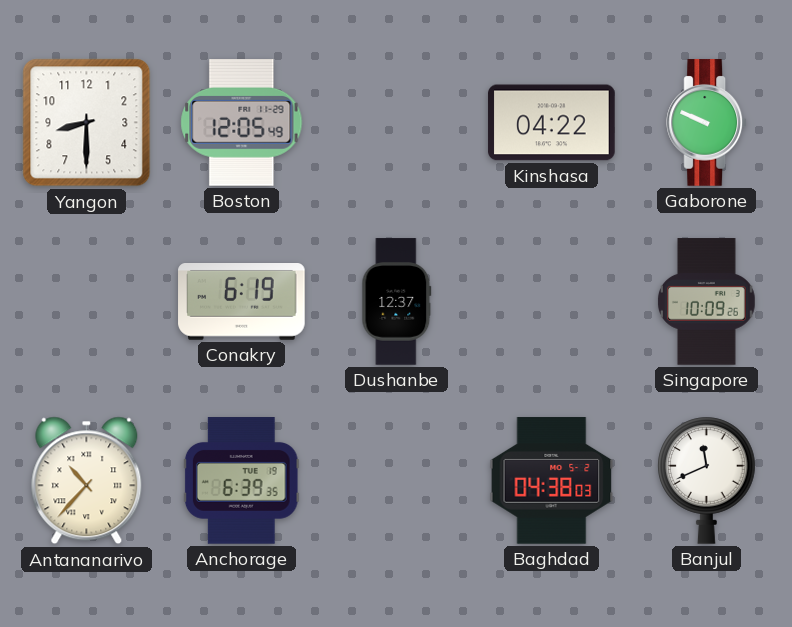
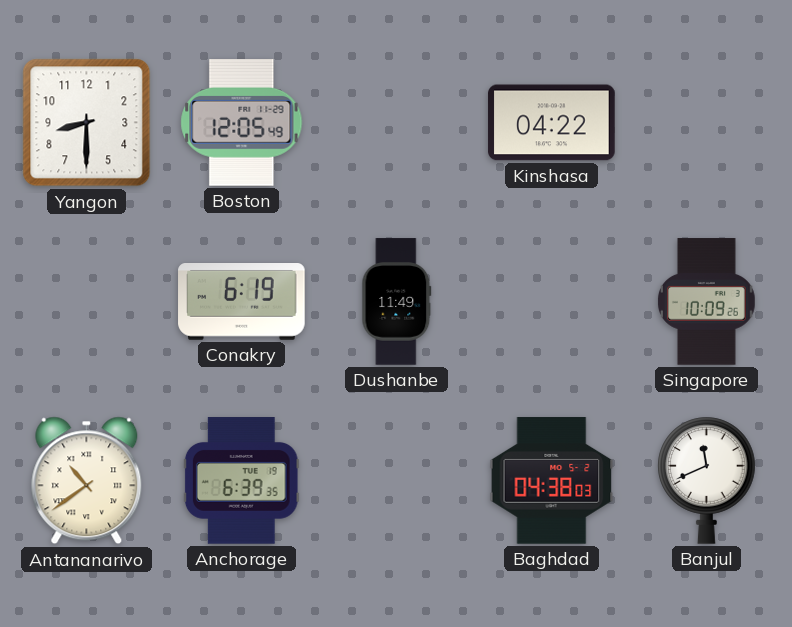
Gaborone: 9:49 -> none (707, 123)
Dushanbe: 12:37 -> 11:49 (397, 302)
Antananarivo: 10:37 -> 10:39 (87, 481)
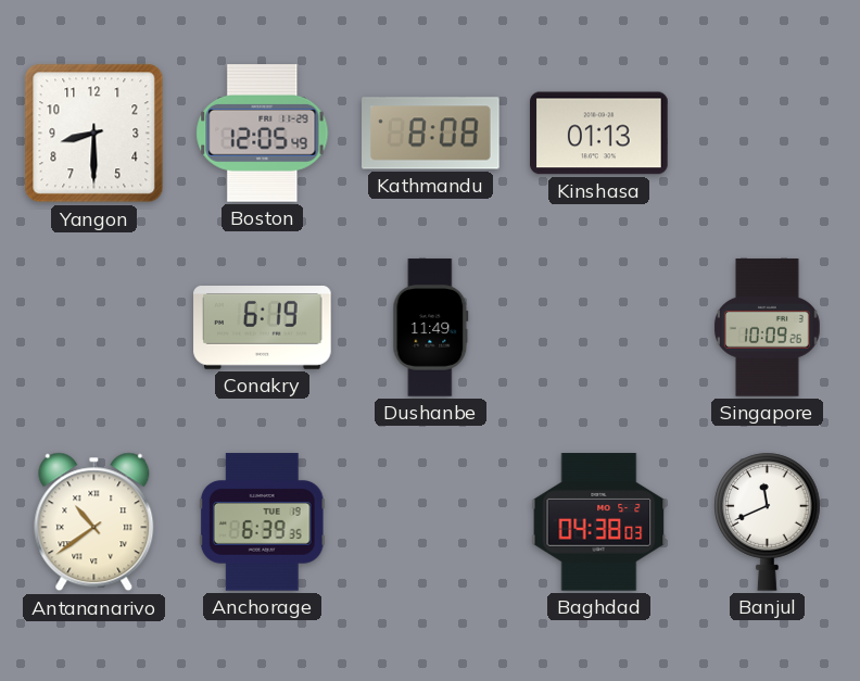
Kathmandu: none -> 8:08 (431, 134)
Kinshasa: 04:22 -> 01:13 (599, 134)
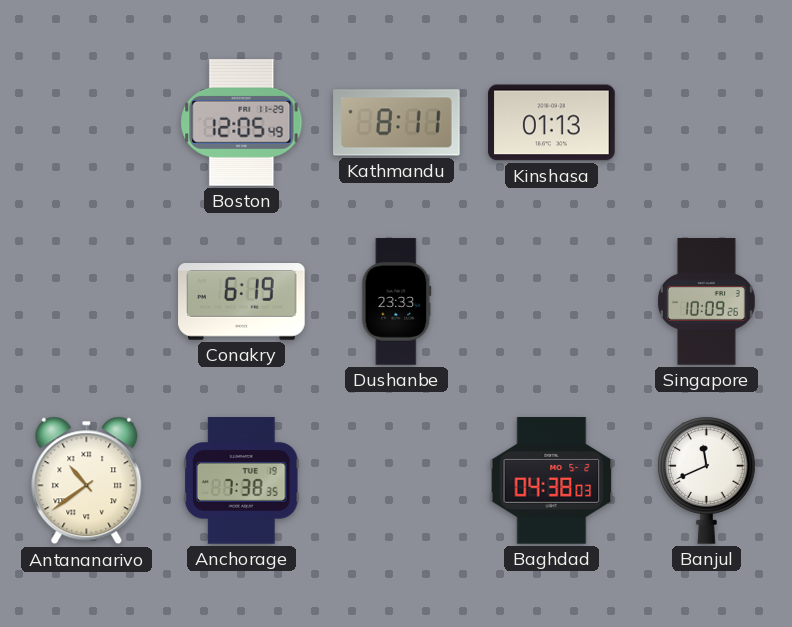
Yangon: 8:30 -> none (94, 134)
Kathmandu: 8:08 -> 8:11 (397, 123)
Dushanbe: 11:49 -> 23:33 (397, 302)
Anchorage: 6:39 -> 7:38 (241, 481)
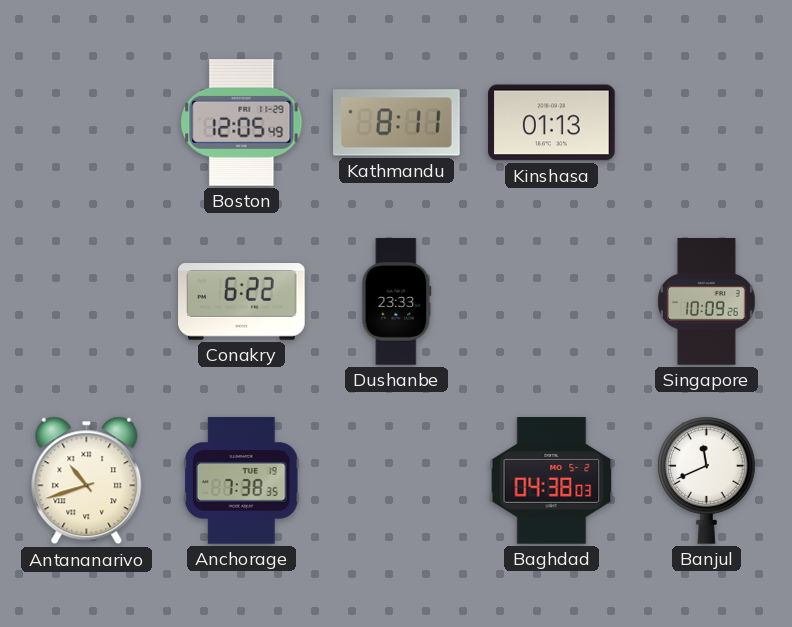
Conakry: 6:19 -> 6:22 (242, 302)
Antananarivo: 10:39 -> 10:42 (87, 481)
